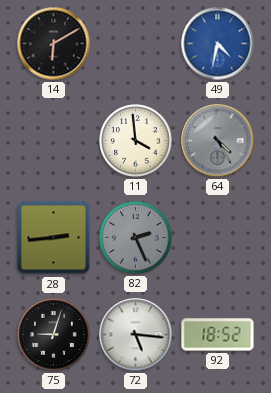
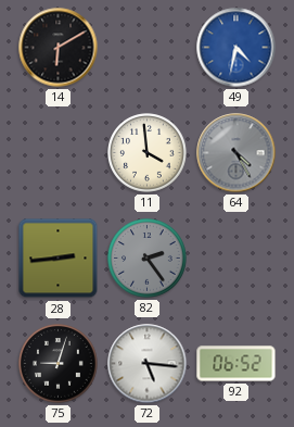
82: 2:26 -> 2:24 (148, 259)
92: 18:52 -> 06:52 (237, 364)
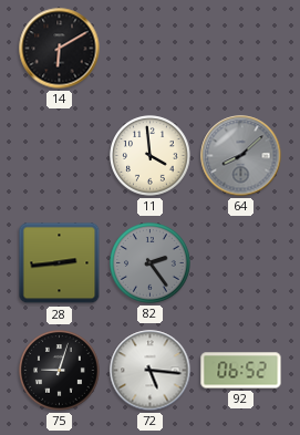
49: 4:32 -> none (237, 48)
64: 4:25 -> 8:08 (241, 156)
